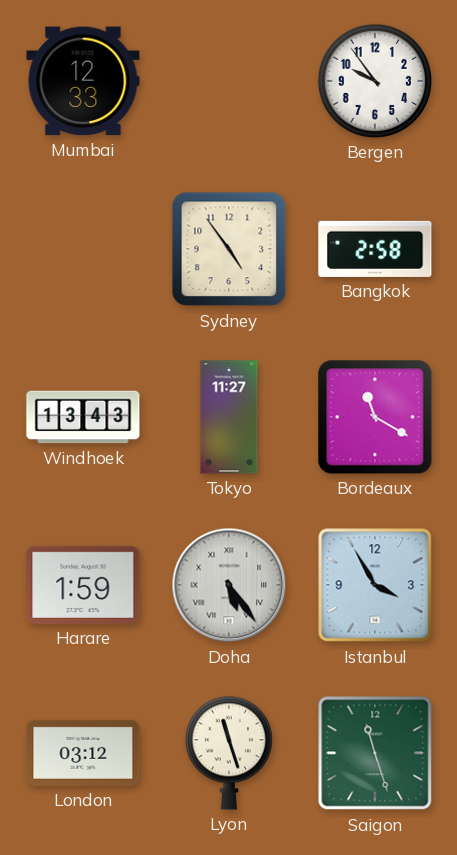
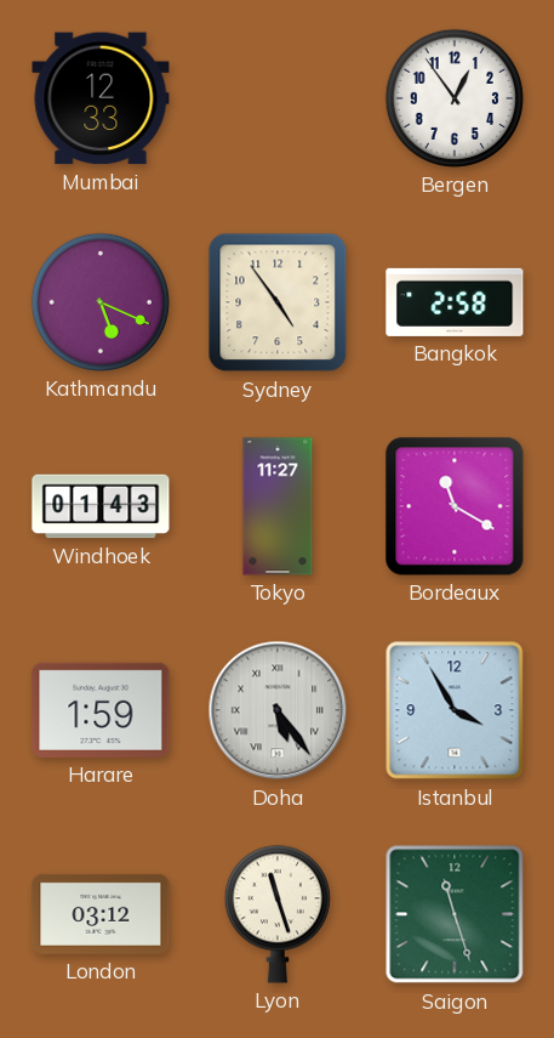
Bergen: 9:54 -> 12:54 (455, 98)
Kathmandu: none -> 5:19 (101, 302)
Windhoek: 13:43 -> 01:43 (101, 506)
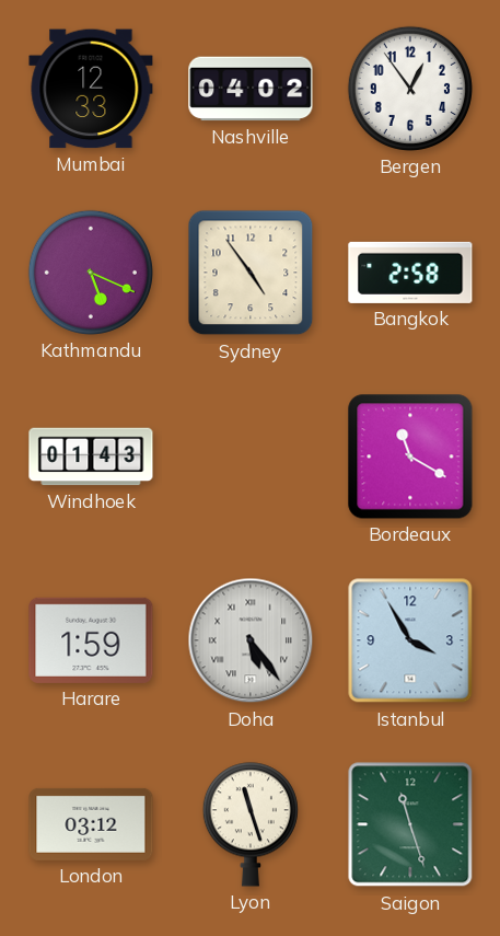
Nashville: none -> 04:02 (251, 89)
Tokyo: 11:27 -> none (278, 506)
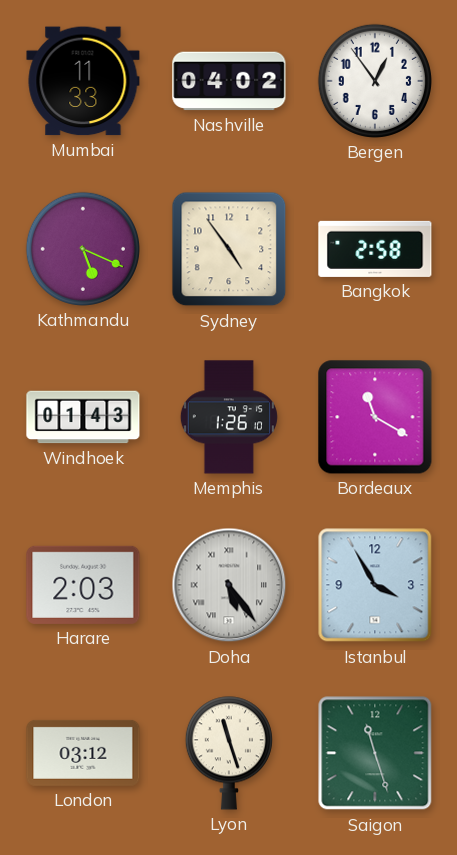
Mumbai: 12:33 -> 11:33 (83, 81)
Memphis: none -> 1:26 (229, 417)
Harare: 1:59 -> 2:03 (83, 585)
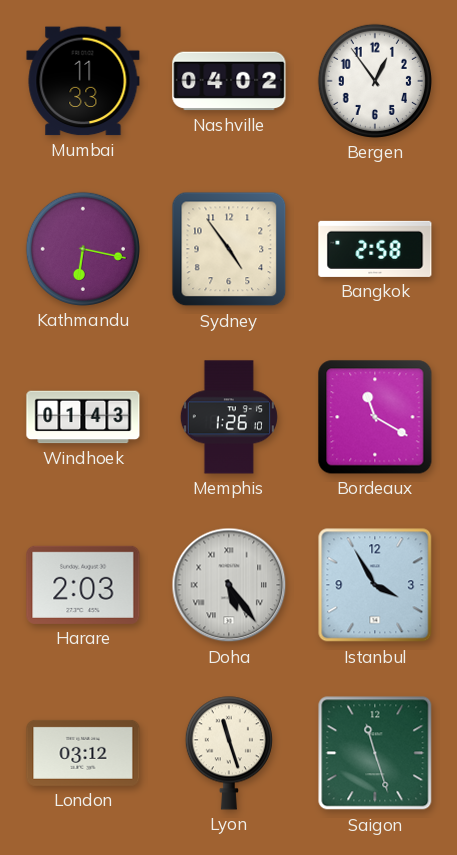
Kathmandu: 5:19 -> 6:17 (83, 249)
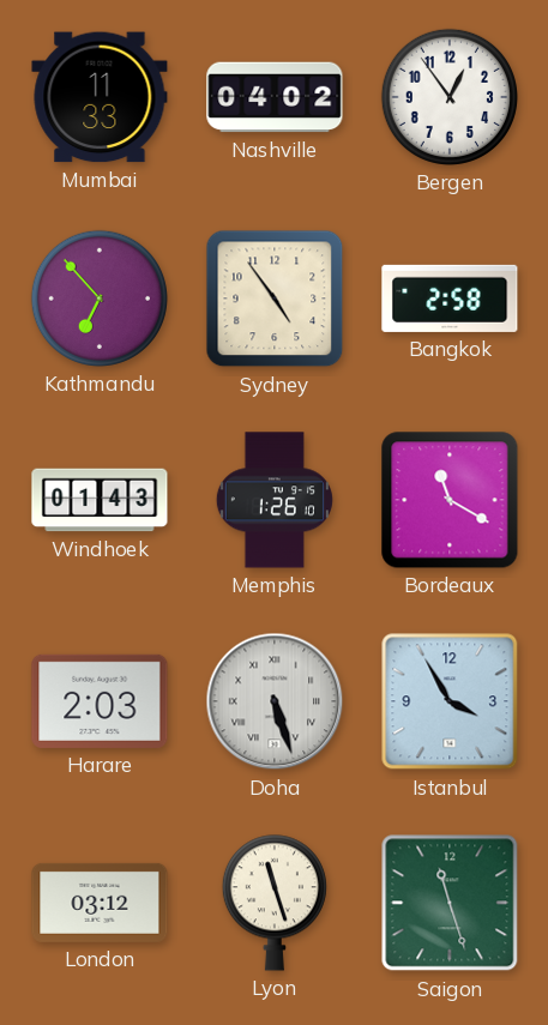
Kathmandu: 6:17 -> 6:53 (100, 299)
Doha: 5:24 -> 5:27 (275, 701)
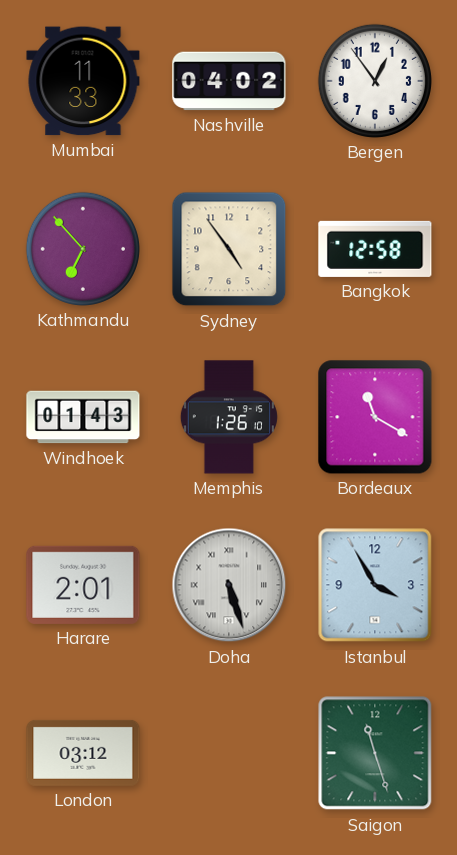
Bangkok: 2:58 -> 12:58 (375, 249)
Harare: 2:03 -> 2:01 (83, 585)
Lyon: 11:27 -> none (275, 903)
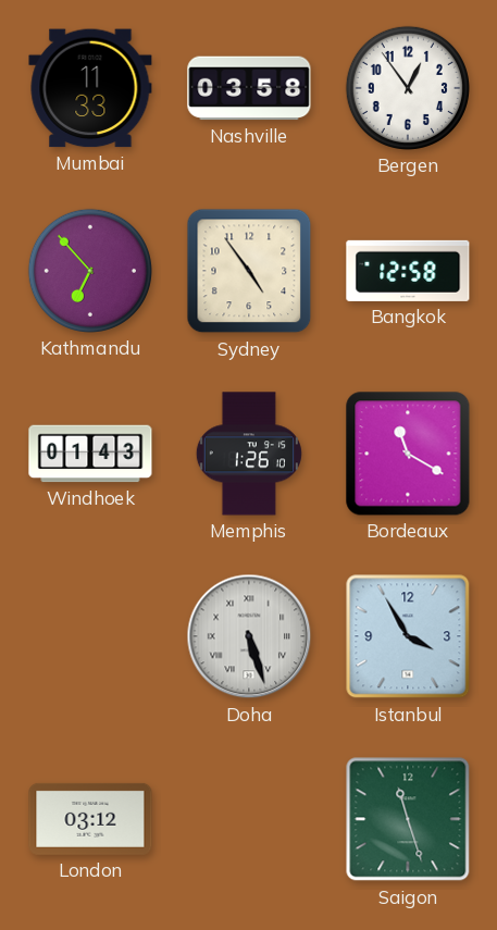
Nashville: 04:02 -> 03:58 (249, 88)
Harare: 2:01 -> none (83, 585)
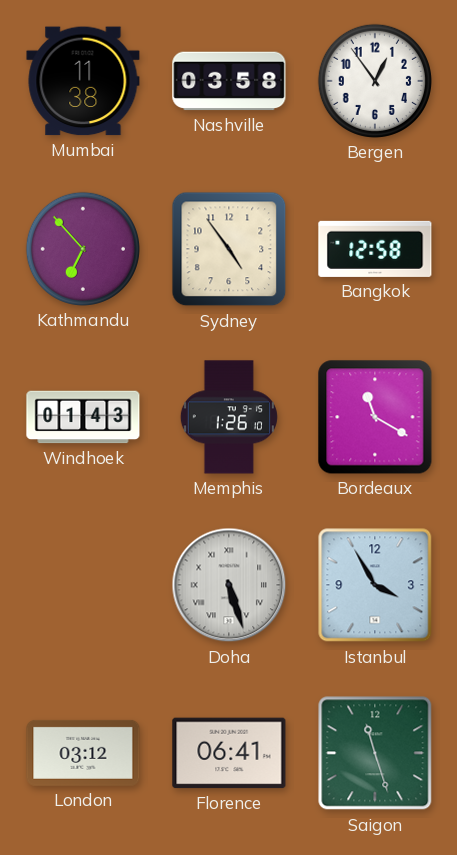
Mumbai: 11:33 -> 11:38 (83, 81)
Florence: none -> 06:41 (229, 753)
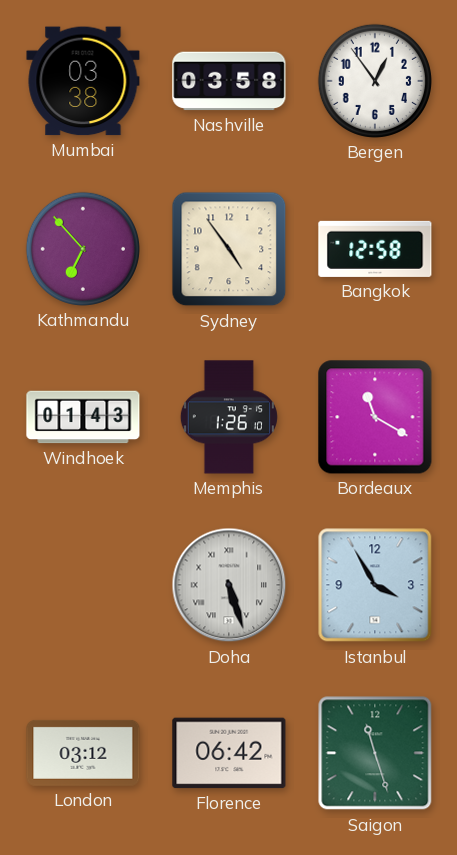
Mumbai: 11:38 -> 03:38 (83, 81)
Florence: 06:41 -> 06:42 (229, 753)
